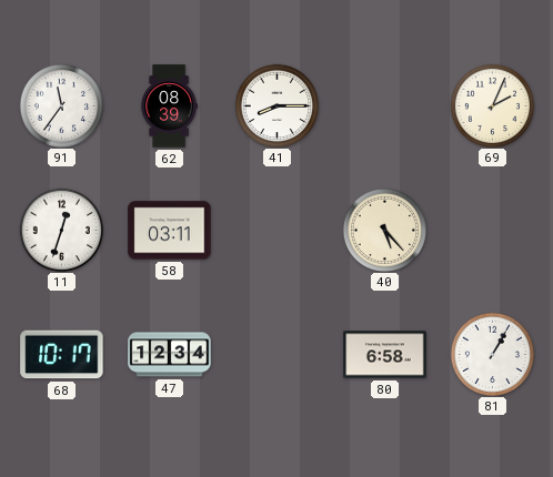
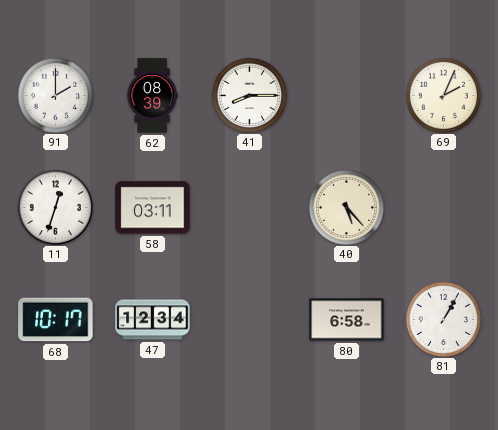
91: 11:36 -> 2:00 (55, 95)
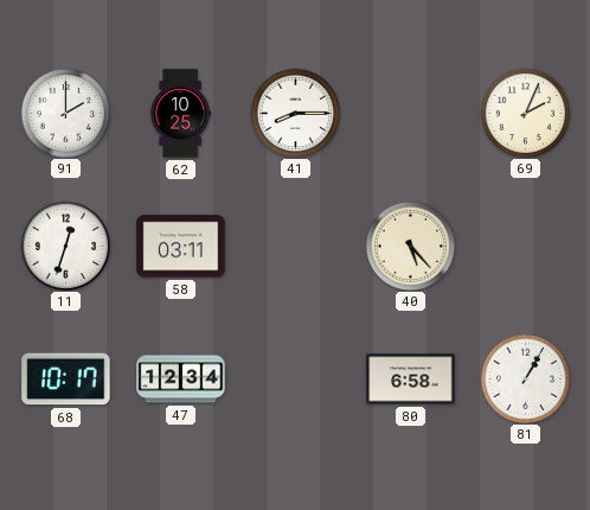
62: 08:39 -> 10:25 (180, 114)
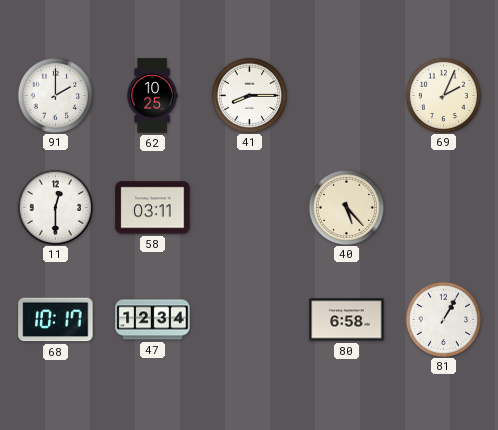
11: 12:33 -> 12:30 (55, 207)
